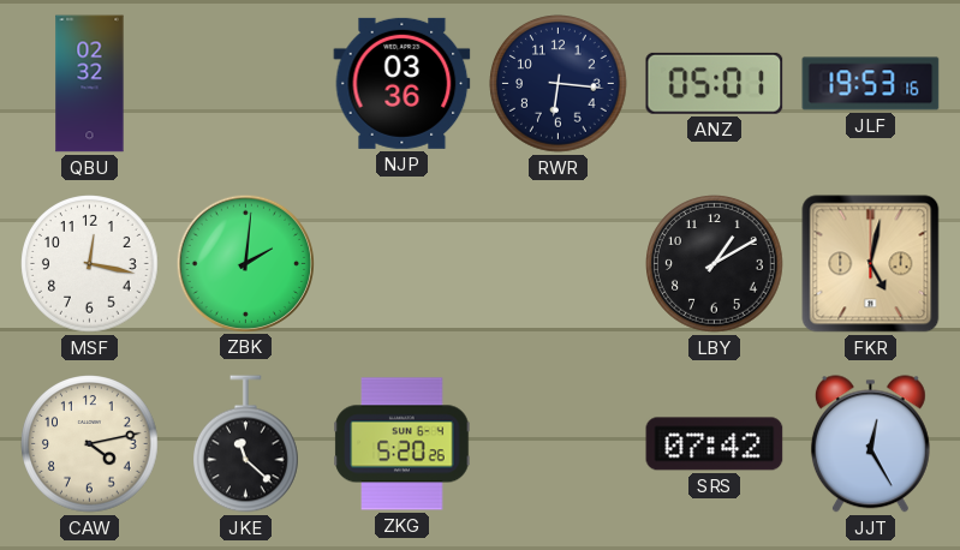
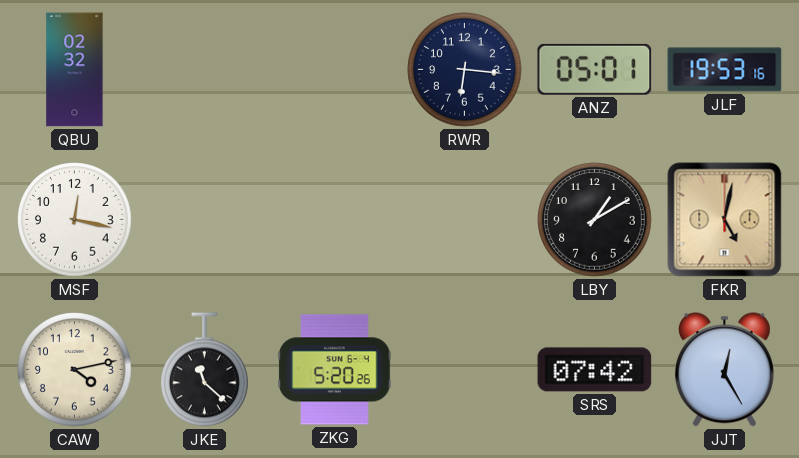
NJP: 03:36 -> none (403, 83)
ZBK: 2:01 -> none (245, 263)
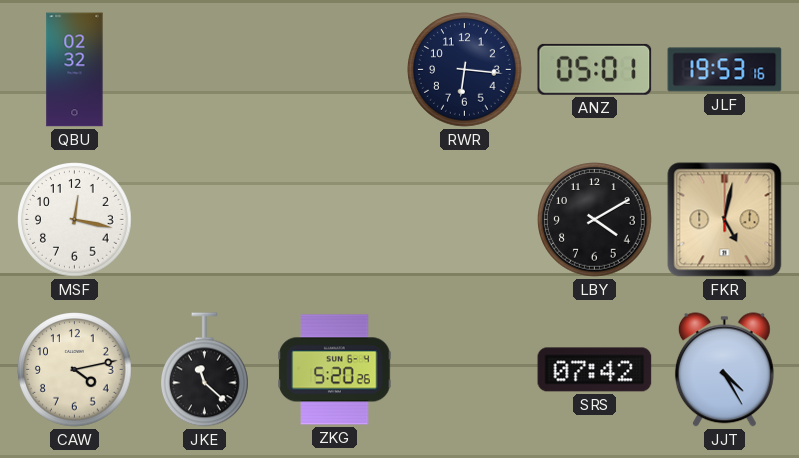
LBY: 1:10 -> 4:10 (595, 220)
JJT: 12:25 -> 4:25 (724, 370)
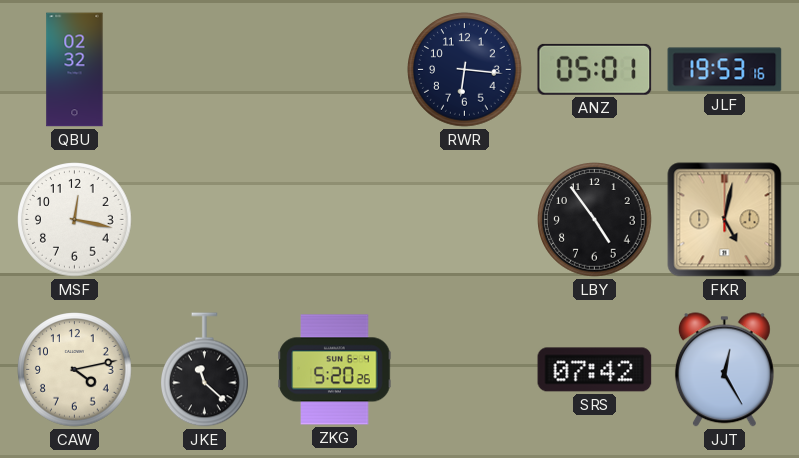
LBY: 4:10 -> 4:54 (595, 220)
JJT: 4:25 -> 12:25 (724, 370)
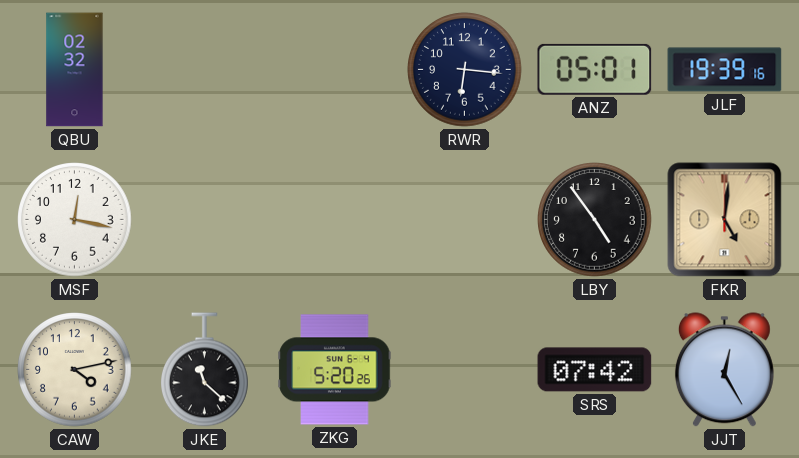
JLF: 19:53 -> 19:39 (725, 70)
FKR: 5:02 -> 5:01 (725, 220)
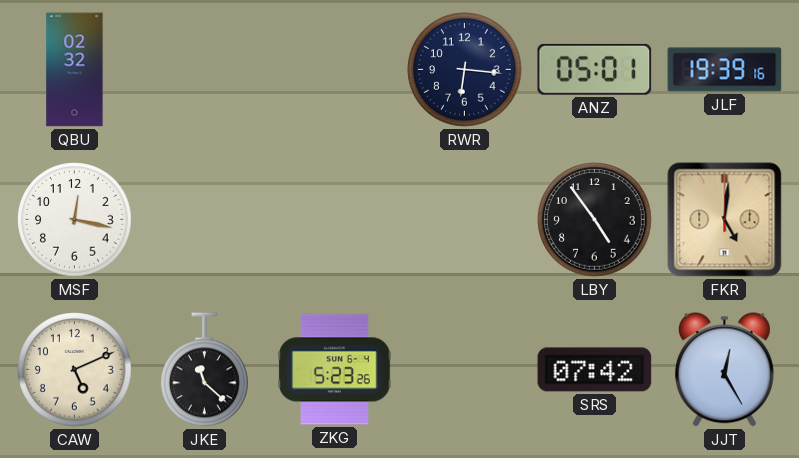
CAW: 4:13 -> 5:11 (75, 370)
ZKG: 5:20 -> 5:23 (335, 370)
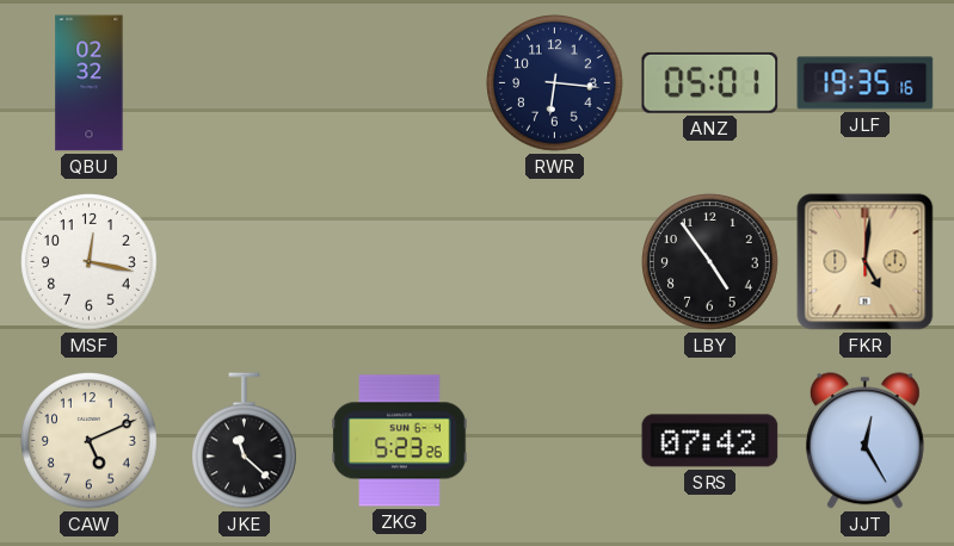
JLF: 19:39 -> 19:35 (866, 83)
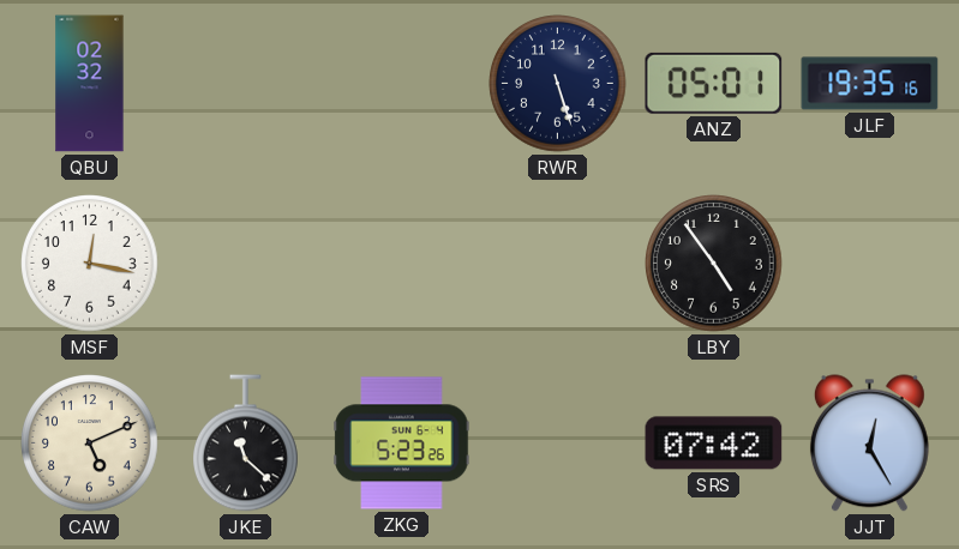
RWR: 6:16 -> 5:27 (558, 84)
FKR: 5:01 -> none (866, 262)
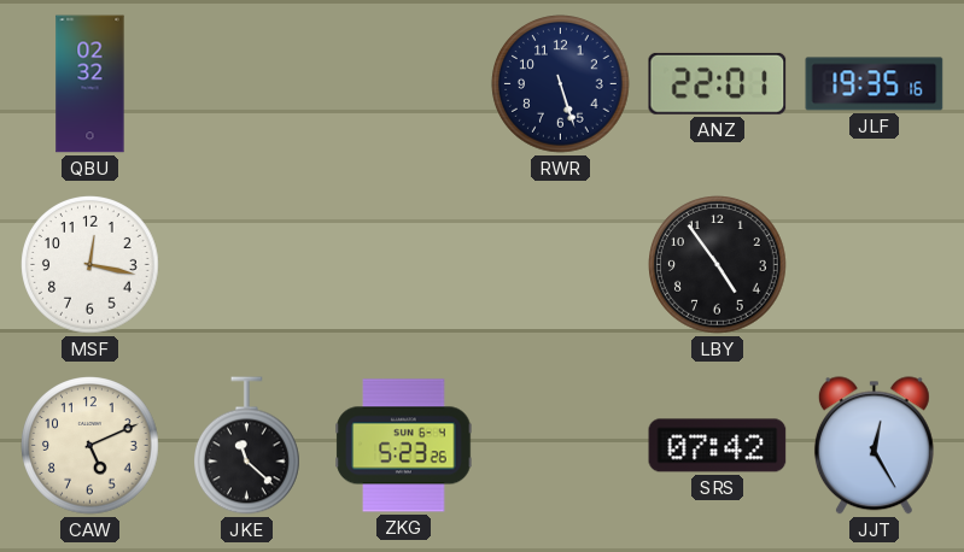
ANZ: 05:01 -> 22:01 (718, 83)
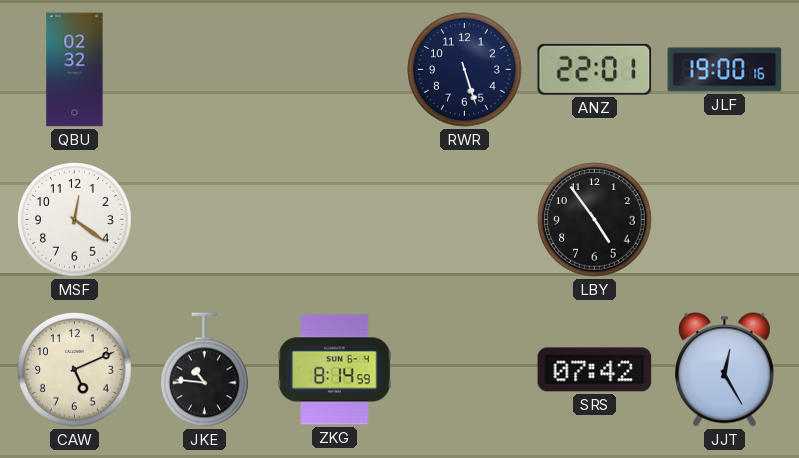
JLF: 19:35 -> 19:00 (725, 70)
MSF: 12:17 -> 12:21 (75, 220)
JKE: 11:22 -> 10:46 (205, 370)
ZKG: 5:23 -> 8:14 (335, 370)
